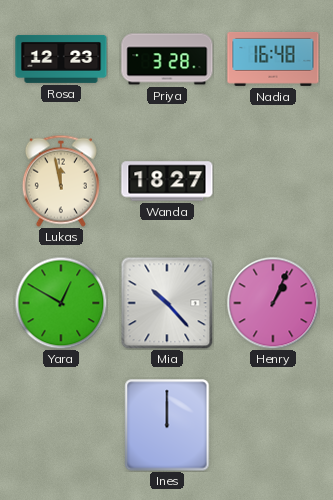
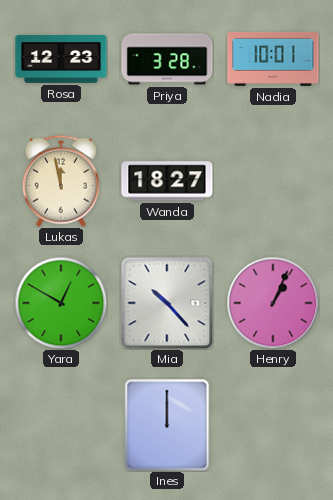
Nadia: 16:48 -> 10:01 (273, 59)
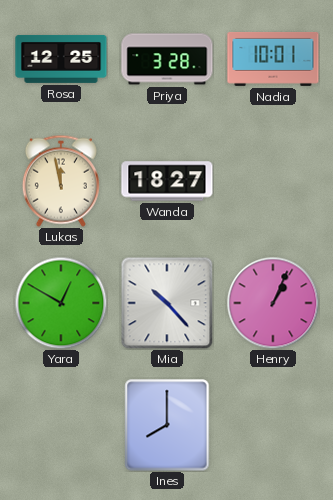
Rosa: 12:23 -> 12:25 (61, 59)
Ines: 12:00 -> 8:00 (167, 425)
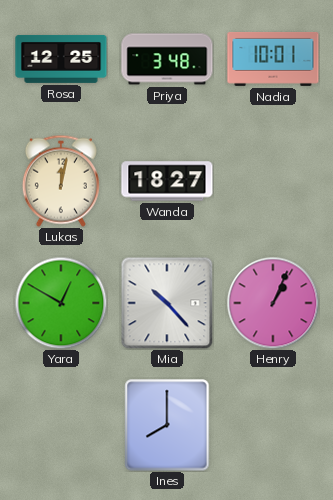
Priya: 3:28 -> 3:48 (167, 59)
Lukas: 11:58 -> 12:02 (61, 181)
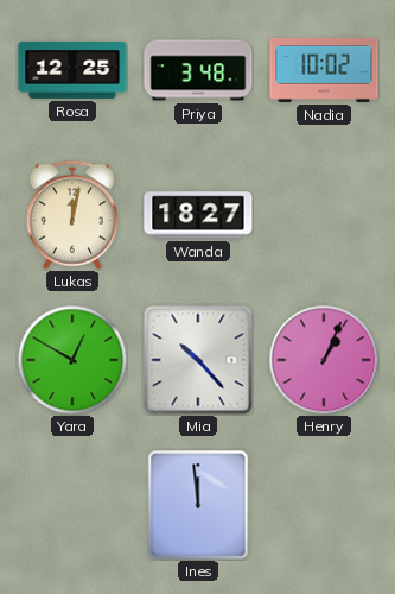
Nadia: 10:01 -> 10:02 (324, 70)
Ines: 8:00 -> 11:59 (198, 505)
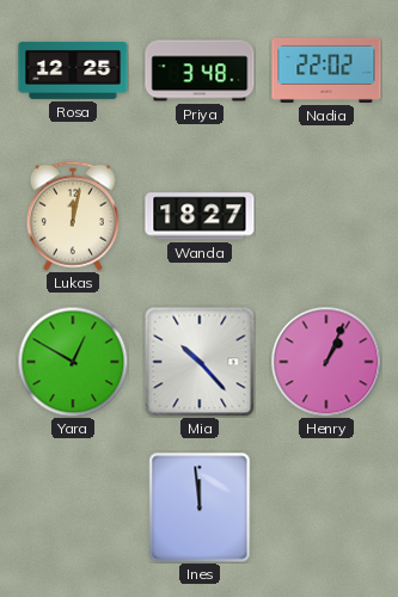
Nadia: 10:02 -> 22:02 (326, 70)
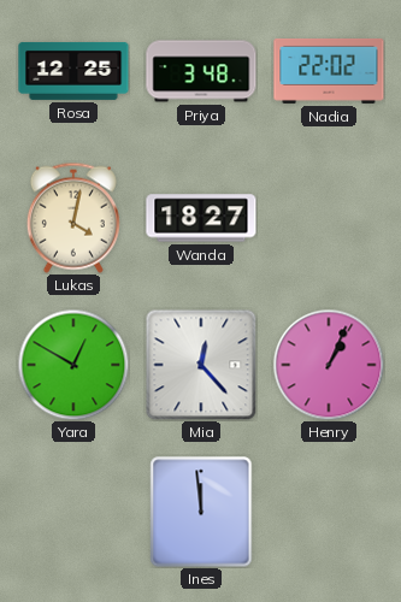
Lukas: 12:02 -> 4:02 (73, 218)
Mia: 10:23 -> 12:23 (201, 365)
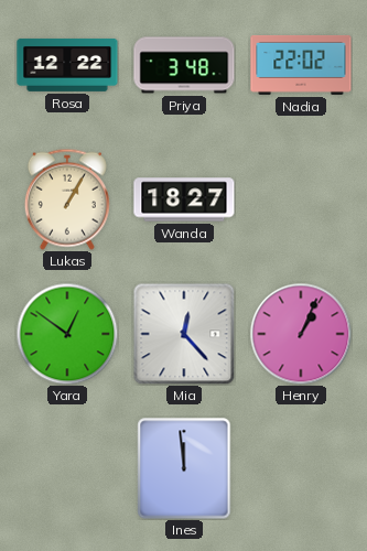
Rosa: 12:25 -> 12:22 (67, 65)
Lukas: 4:02 -> 1:05 (67, 199)
Yara: 12:50 -> 12:51 (67, 334)
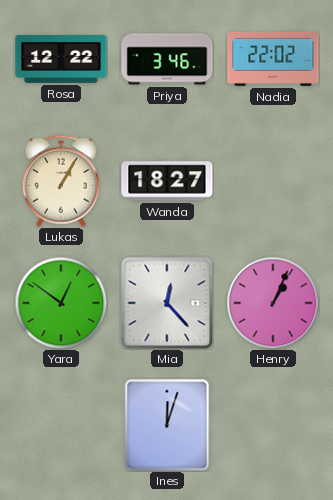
Priya: 3:48 -> 3:46 (167, 59)
Ines: 11:59 -> 12:03 (167, 425)
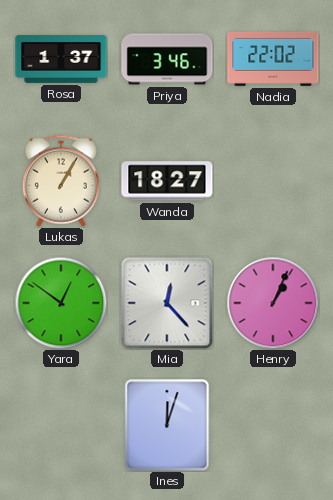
Rosa: 12:22 -> 1:37 (61, 59)
